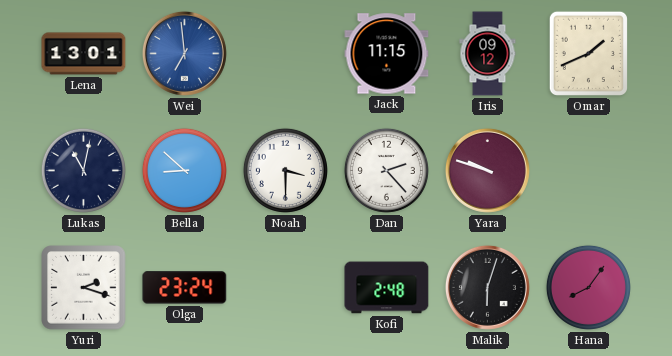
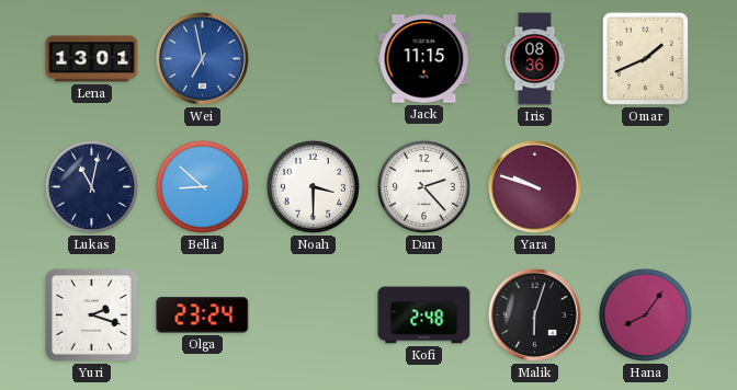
Wei: 6:59 -> 6:58 (202, 58)
Iris: 09:12 -> 08:36 (535, 59)
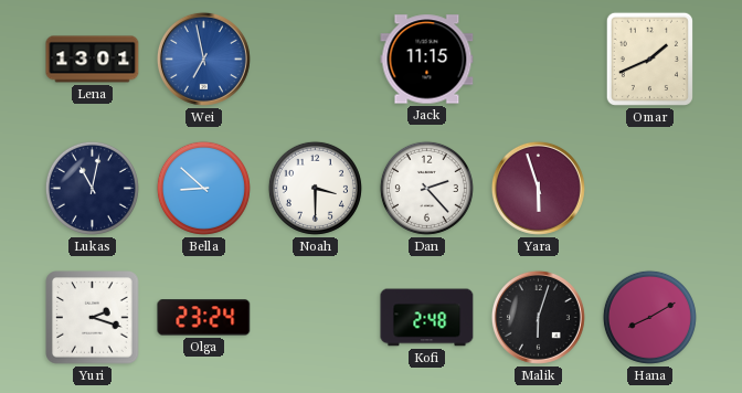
Iris: 08:36 -> none (535, 59)
Yara: 9:48 -> 5:57 (538, 188)
Hana: 8:06 -> 8:10 (649, 317)
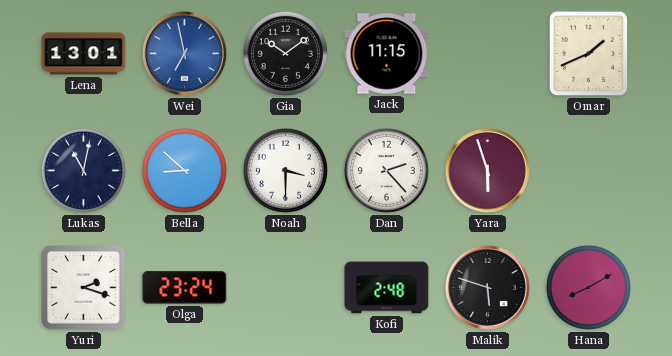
Gia: none -> 10:09 (285, 53)
Malik: 6:03 -> 5:48 (487, 287)
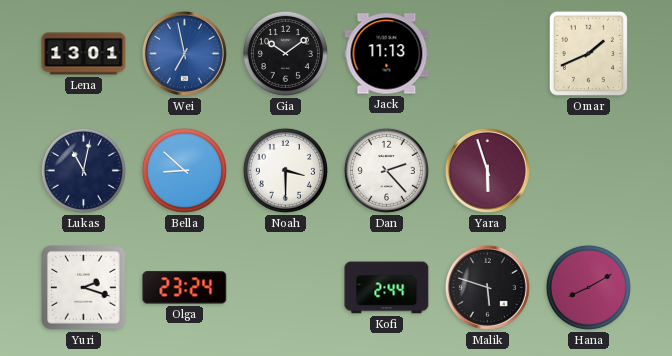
Jack: 11:15 -> 11:13 (387, 54)
Kofi: 2:48 -> 2:44 (387, 288)
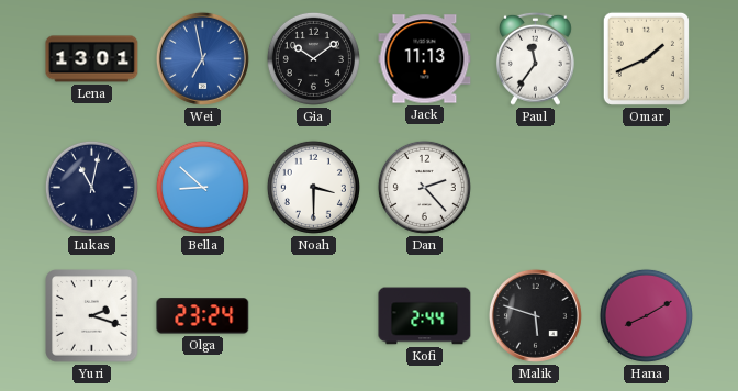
Paul: none -> 11:36 (535, 58)
Yara: 5:57 -> none (487, 170)
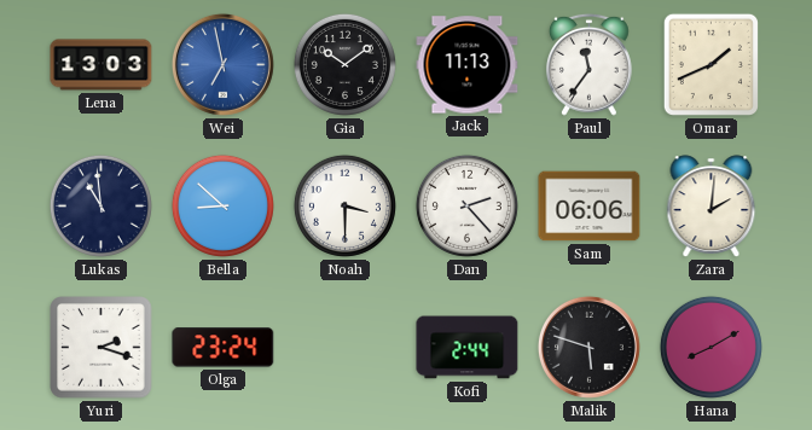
Lena: 13:01 -> 13:03 (101, 65)
Lukas: 11:02 -> 10:59 (100, 205)
Sam: none -> 06:06 (590, 207)
Zara: none -> 2:01 (712, 207)
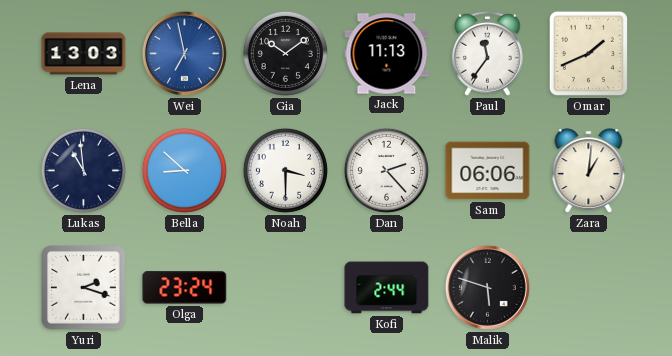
Zara: 2:01 -> 1:01 (589, 171)
Hana: 8:10 -> none (710, 347)
